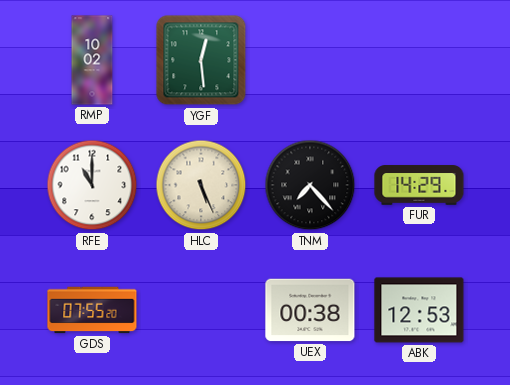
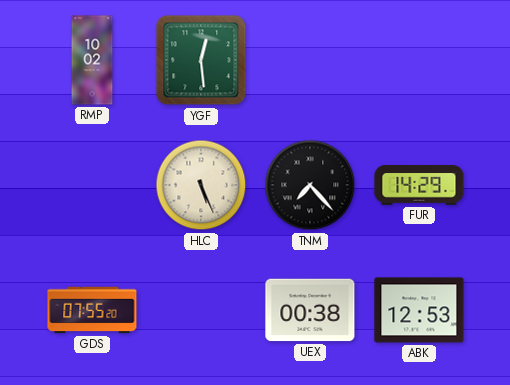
RFE: 11:00 -> none (92, 185)
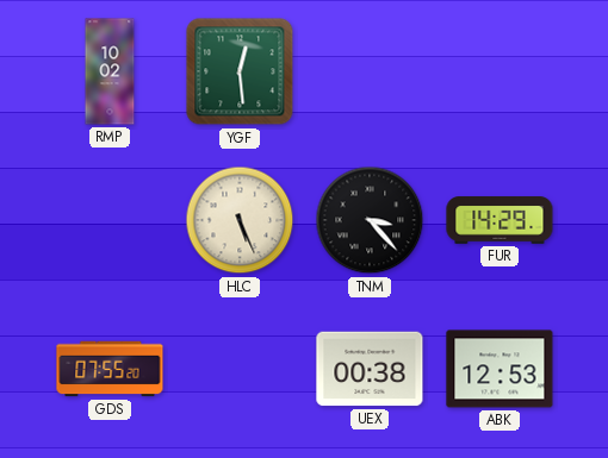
TNM: 7:23 -> 3:23 (370, 220)
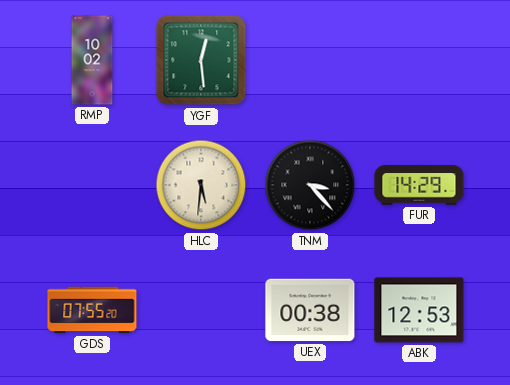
HLC: 5:26 -> 5:31 (201, 185)
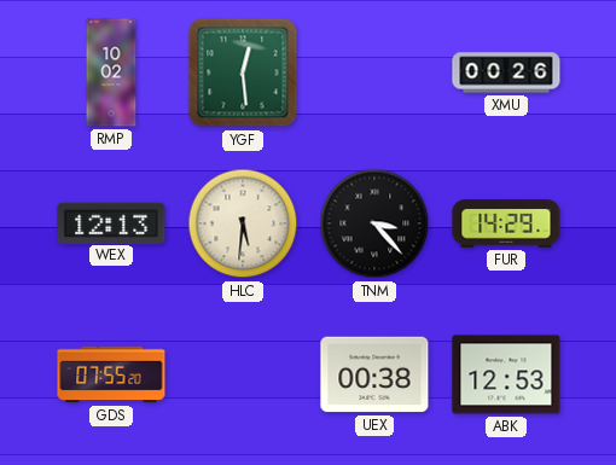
XMU: none -> 00:26 (506, 72)
WEX: none -> 12:13 (111, 222)
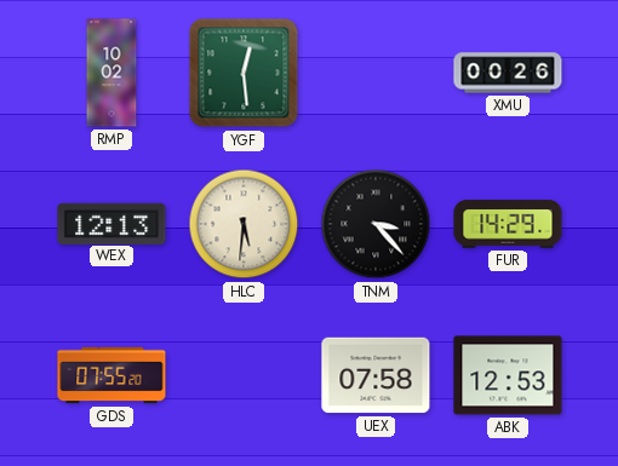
UEX: 00:38 -> 07:58 (376, 375)
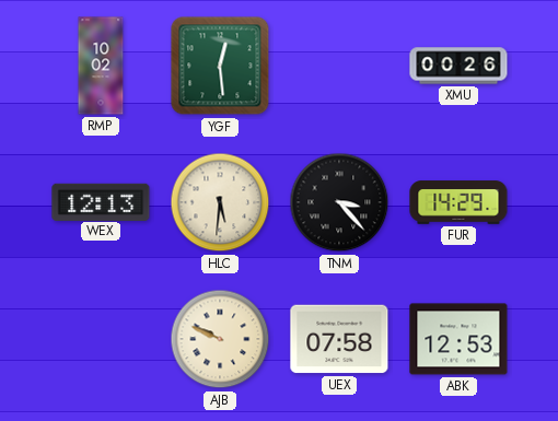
GDS: 07:55 -> none (111, 375)
AJB: none -> 9:49 (220, 339)
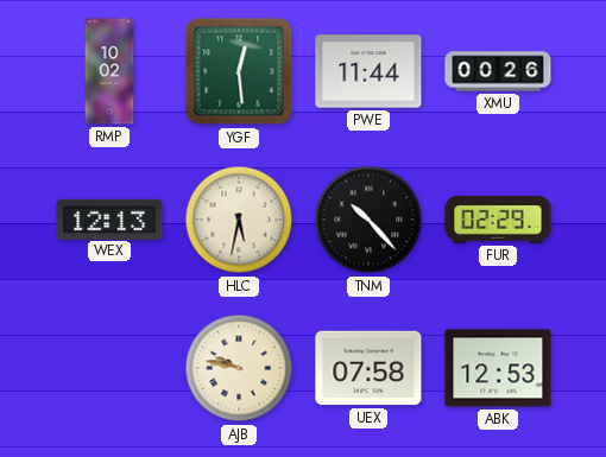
PWE: none -> 11:44 (368, 71)
HLC: 5:31 -> 5:32 (239, 220)
TNM: 3:23 -> 10:23 (368, 220)
FUR: 14:29 -> 02:29 (498, 220)
AJB: 9:49 -> 9:47 (239, 368)
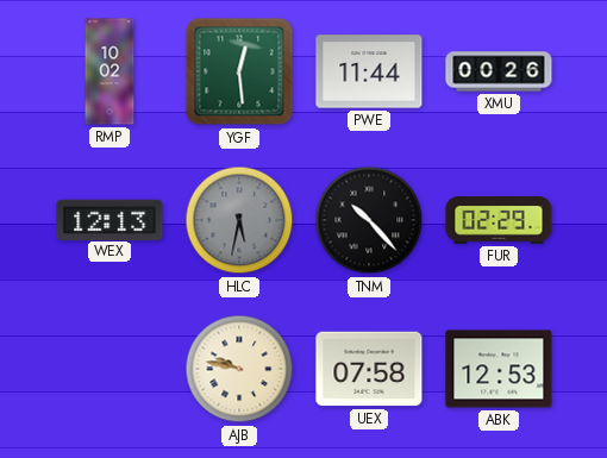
HLC dial: cream -> grey (239, 220)
